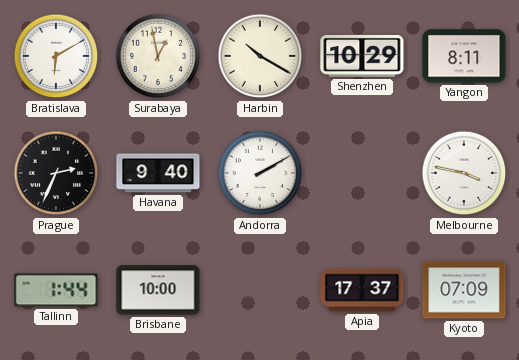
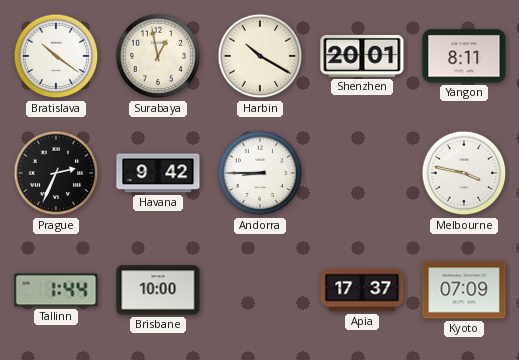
Bratislava: 6:10 -> 10:21 (56, 56)
Shenzhen: 10:29 -> 20:01 (362, 56)
Havana: 9:40 -> 9:42 (158, 173)
Andorra: 2:10 -> 8:45 (260, 173)
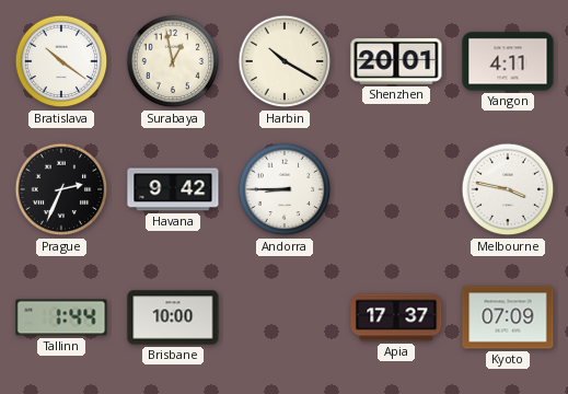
Yangon: 8:11 -> 4:11 (508, 61)
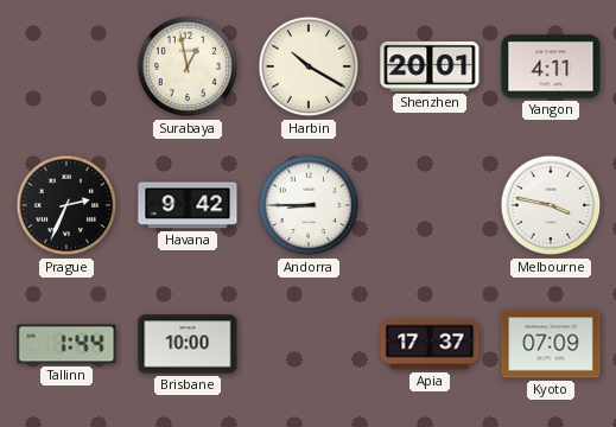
Bratislava: 10:21 -> none (61, 61)
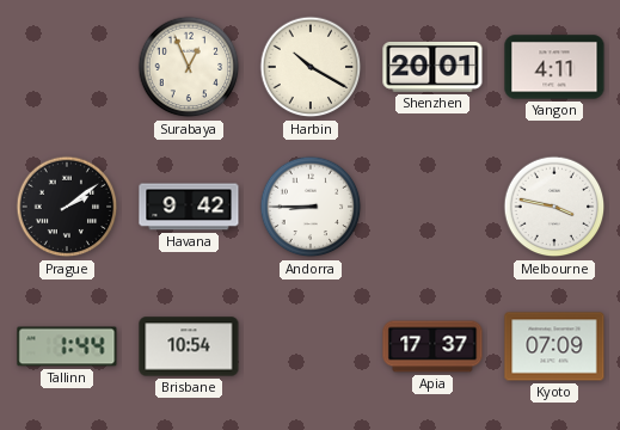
Surabaya: 12:58 -> 12:56 (189, 67)
Prague: 2:34 -> 2:09 (67, 207)
Brisbane: 10:00 -> 10:54 (189, 346)
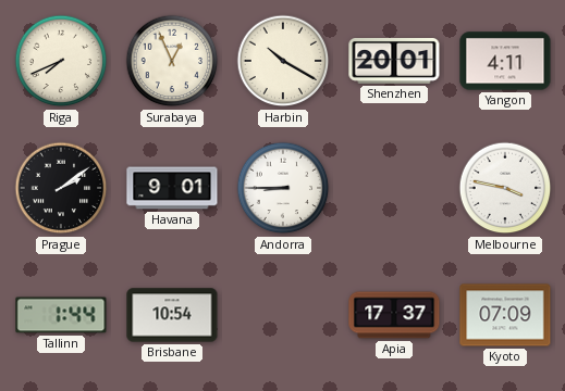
Riga: none -> 7:41 (61, 61)
Havana: 9:42 -> 9:01 (172, 188)
